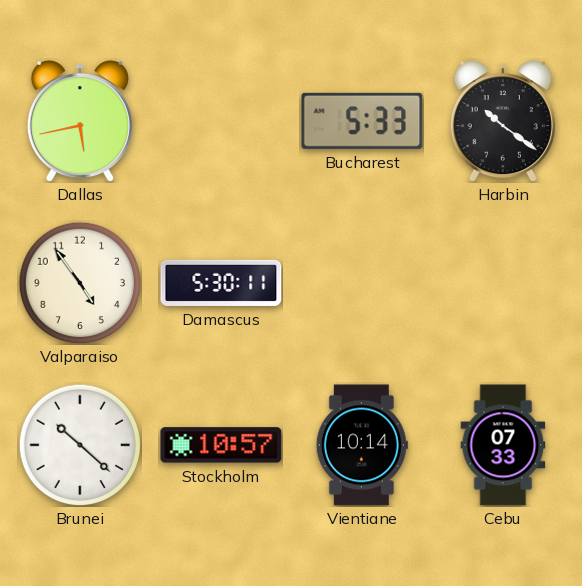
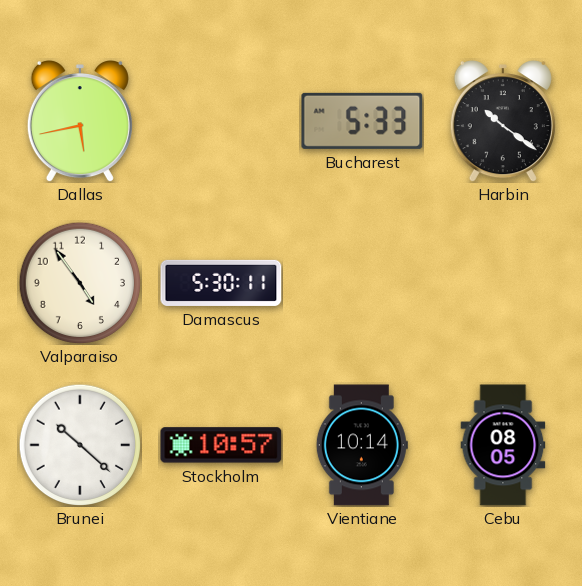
Cebu: 07:33 -> 08:05 (503, 445)
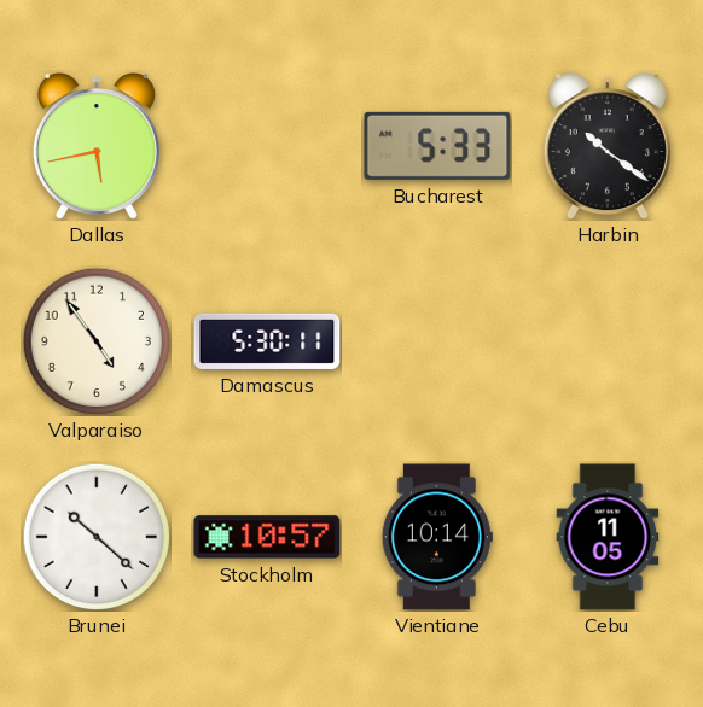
Cebu: 08:05 -> 11:05 (608, 537)
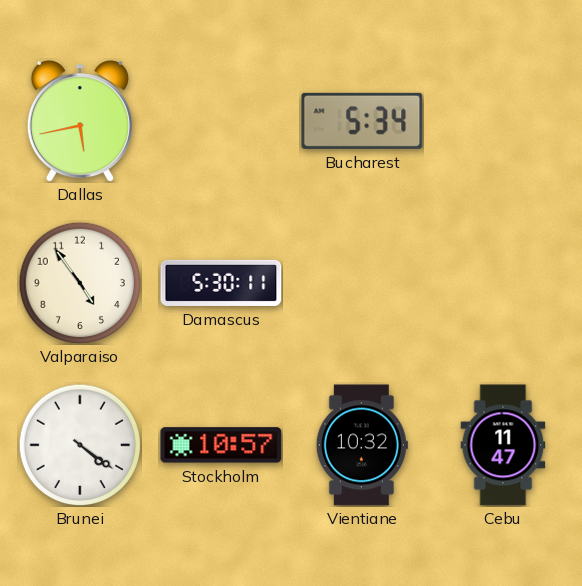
Bucharest: 5:33 -> 5:34 (362, 121)
Harbin: 10:21 -> none (608, 147)
Brunei: 10:22 -> 4:21 (80, 445)
Vientiane: 10:14 -> 10:32 (362, 445)
Cebu: 11:05 -> 11:47 (503, 445)
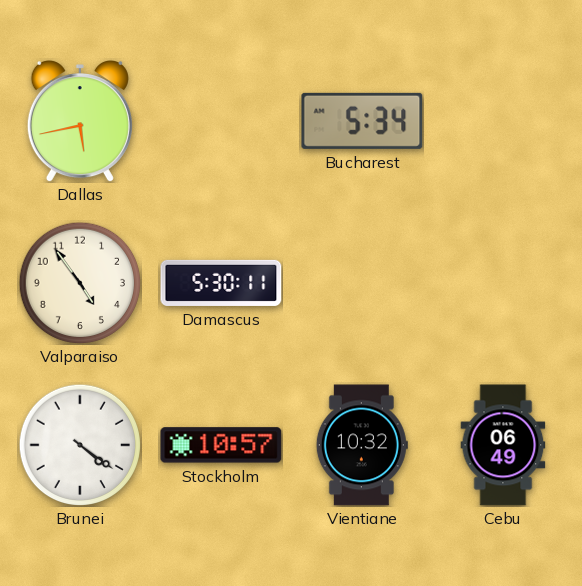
Cebu: 11:47 -> 06:49 (503, 445)
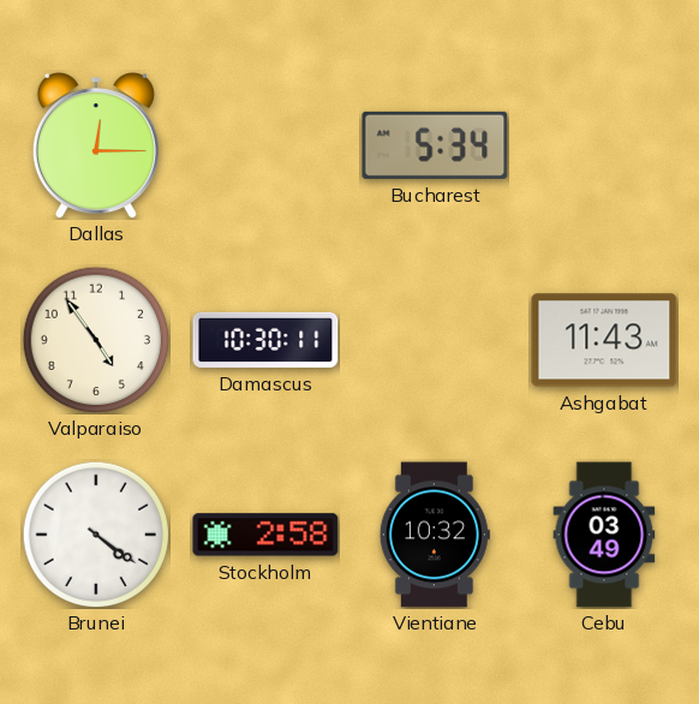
Dallas: 5:43 -> 12:15 (96, 147)
Damascus: 5:30 -> 10:30 (265, 340)
Ashgabat: none -> 11:43 (604, 340)
Stockholm: 10:57 -> 2:58 (265, 535)
Cebu: 06:49 -> 03:49 (604, 535)
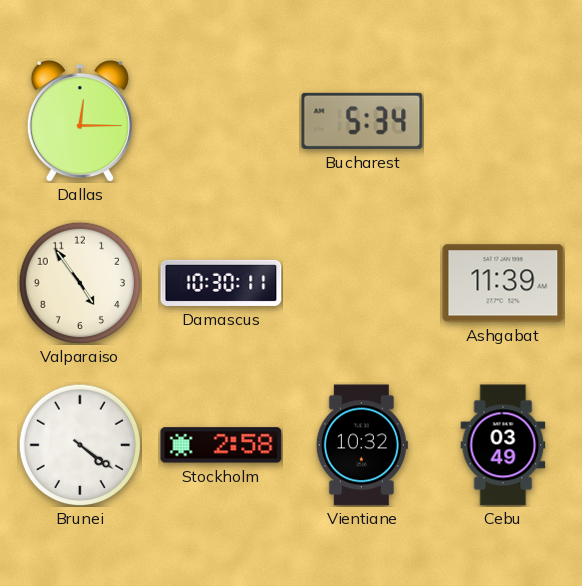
Ashgabat: 11:43 -> 11:39 (503, 283)
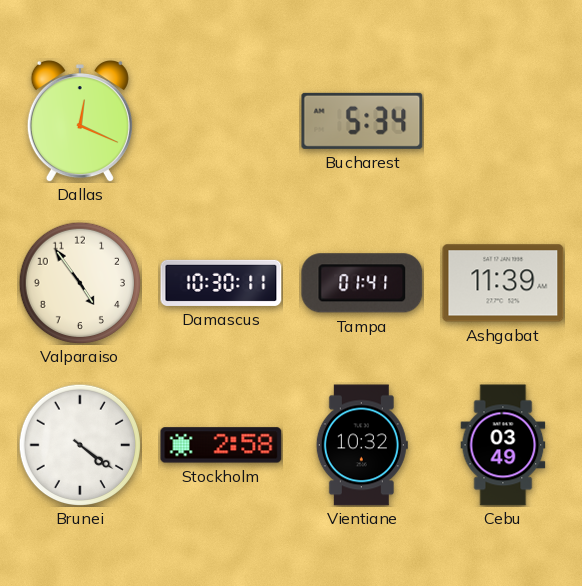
Dallas: 12:15 -> 12:19 (80, 122)
Tampa: none -> 01:41 (362, 283)
